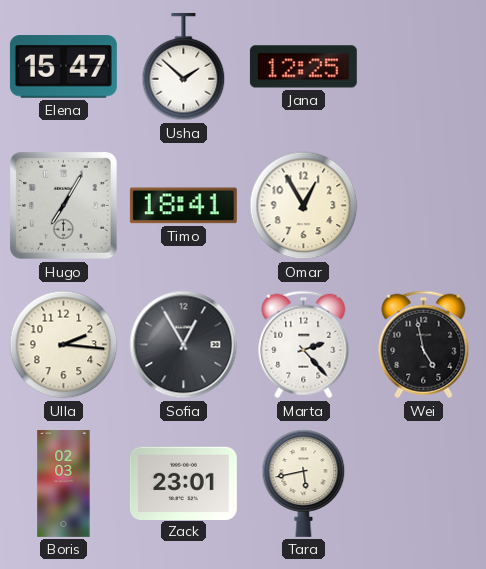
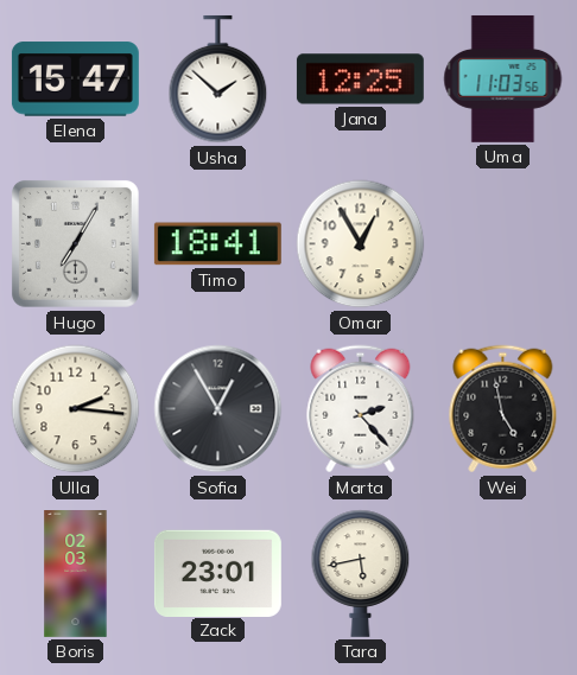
Uma: none -> 11:03 (503, 78)
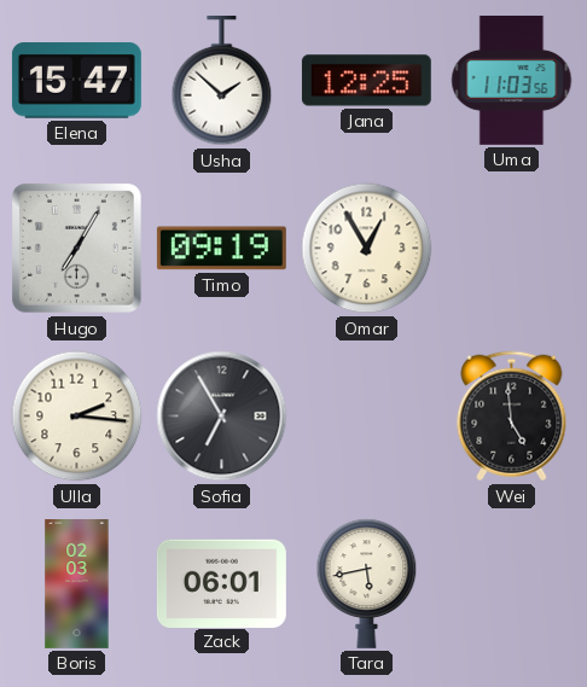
Timo: 18:41 -> 09:19 (221, 249)
Sofia: 12:55 -> 6:55 (222, 417)
Marta: 2:23 -> none (361, 409)
Wei: 4:58 -> 4:59 (512, 417)
Zack: 23:01 -> 06:01 (221, 583)
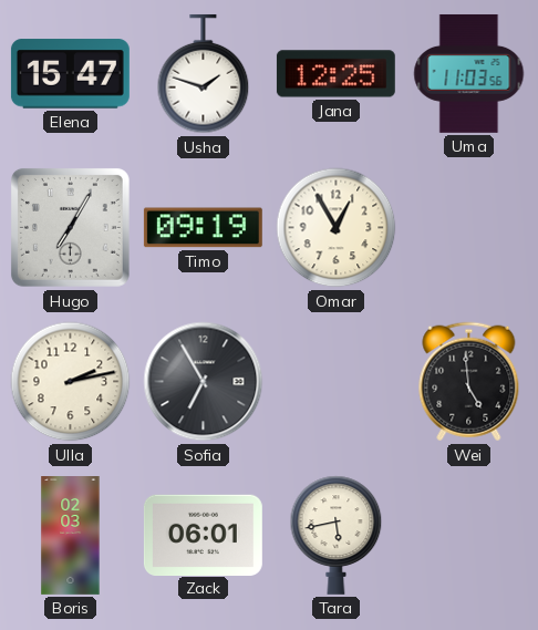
Usha: 1:52 -> 1:48 (204, 74)
Ulla: 2:16 -> 2:13 (71, 382)
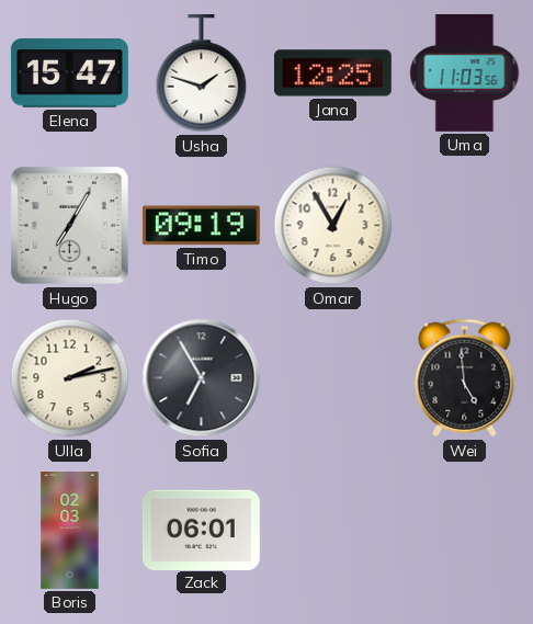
Tara: 5:43 -> none (337, 535)
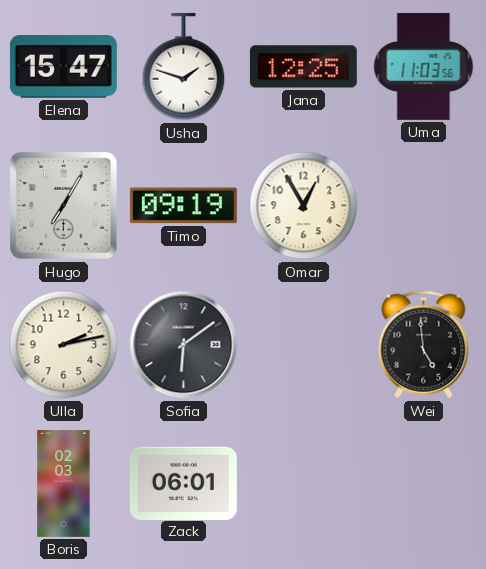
Sofia: 6:55 -> 6:09 (184, 345)
